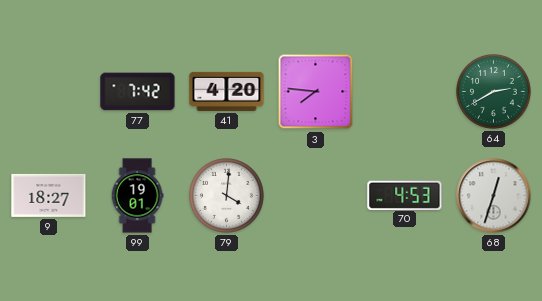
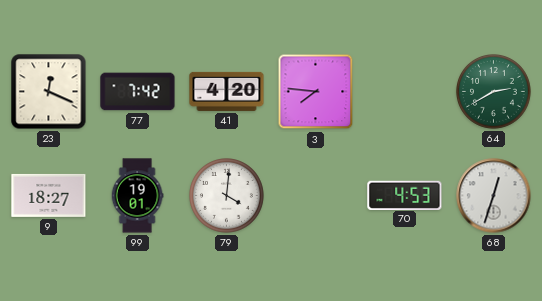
23: none -> 12:19 (49, 92)
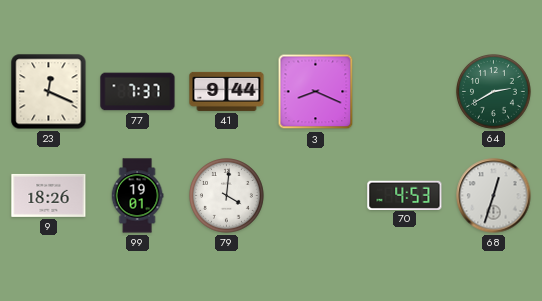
77: 7:42 -> 7:37 (138, 92)
41: 4:20 -> 9:44 (227, 91)
3: 7:46 -> 8:19 (316, 92)
9: 18:27 -> 18:26 (49, 195)
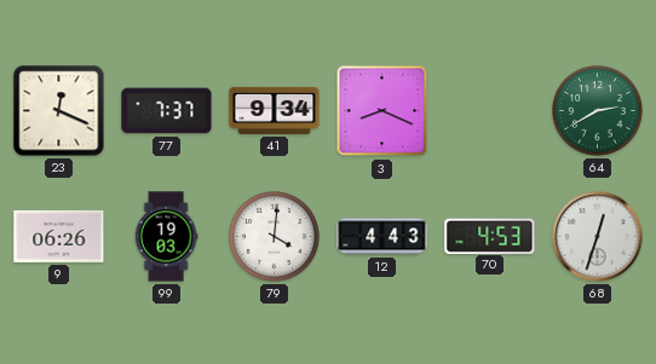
41: 9:44 -> 9:34 (275, 110)
9: 18:26 -> 06:26 (59, 236)
99: 19:01 -> 19:03 (166, 237)
12: none -> 4:43 (382, 237)
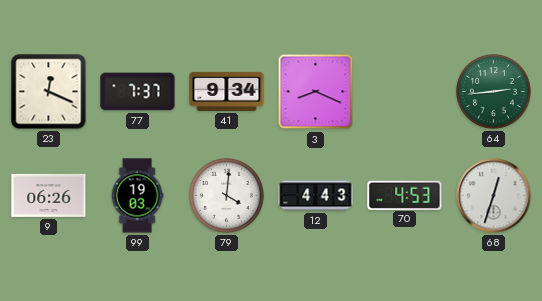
64: 2:40 -> 2:44 (494, 92)
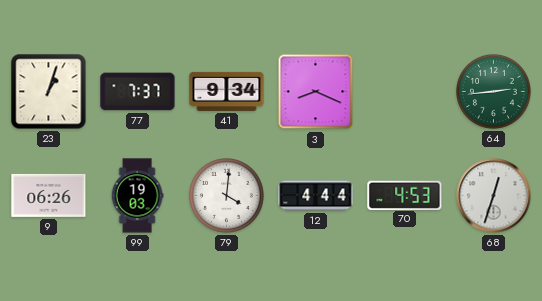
23: 12:19 -> 1:03 (49, 92)
12: 4:43 -> 4:44 (316, 196)
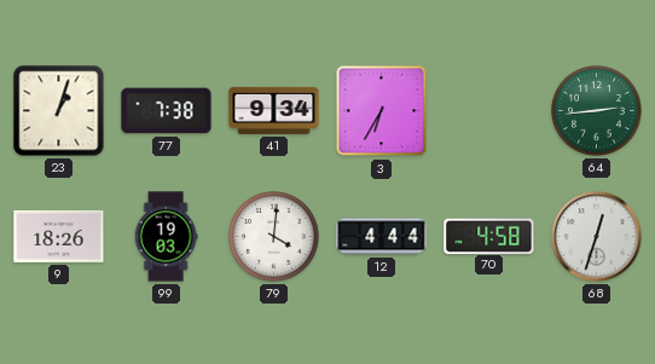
77: 7:37 -> 7:38 (167, 111)
3: 8:19 -> 6:35 (382, 111)
9: 06:26 -> 18:26 (59, 236)
70: 4:53 -> 4:58 (489, 236)
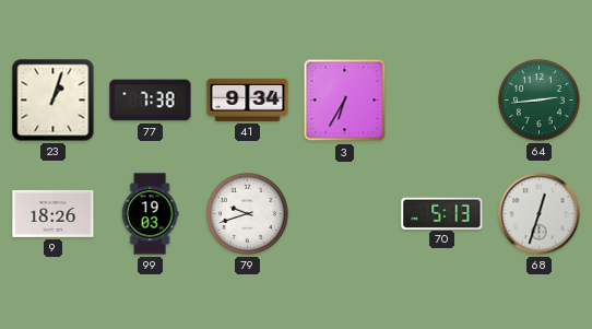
79: 4:01 -> 9:42 (248, 214)
12: 4:44 -> none (382, 237)
70: 4:58 -> 5:13 (442, 213)
